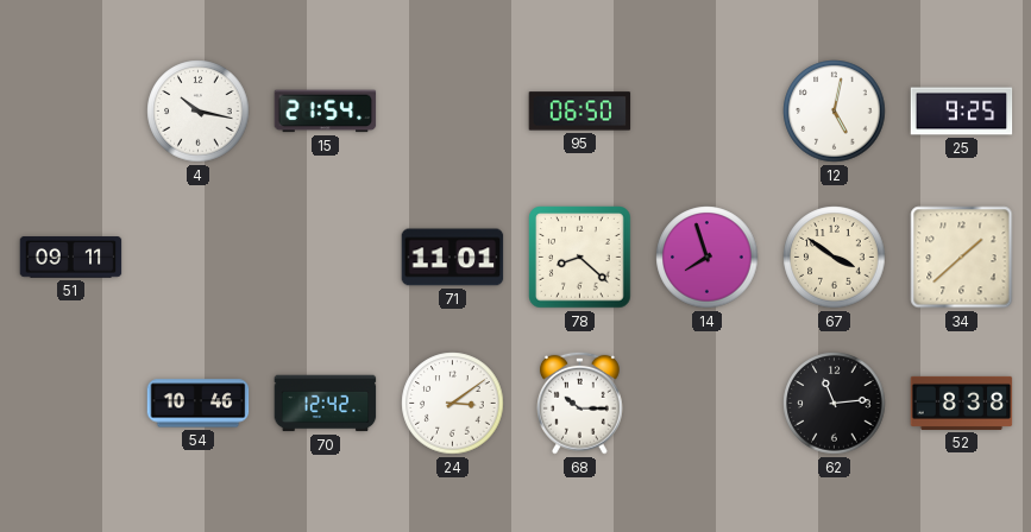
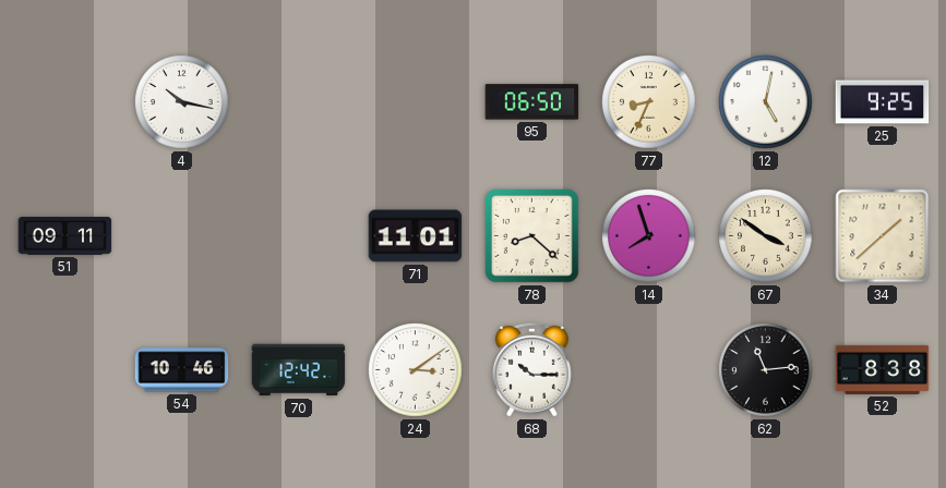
15: 21:54 -> none (326, 112)
77: none -> 8:34 (649, 102)
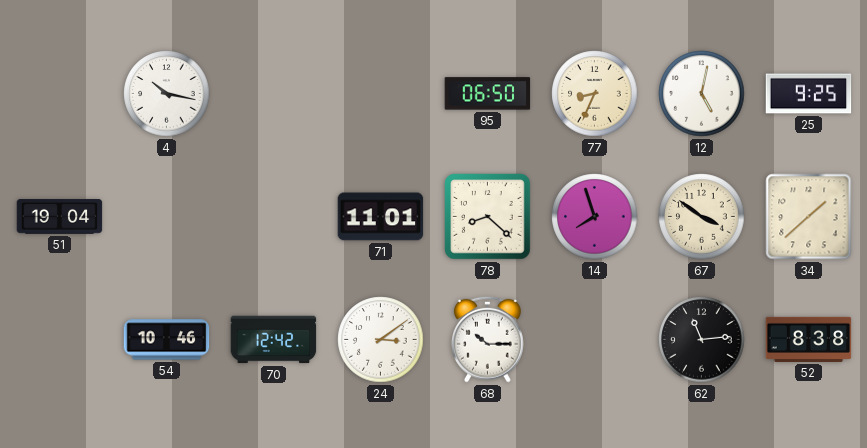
51: 09:11 -> 19:04 (60, 217)
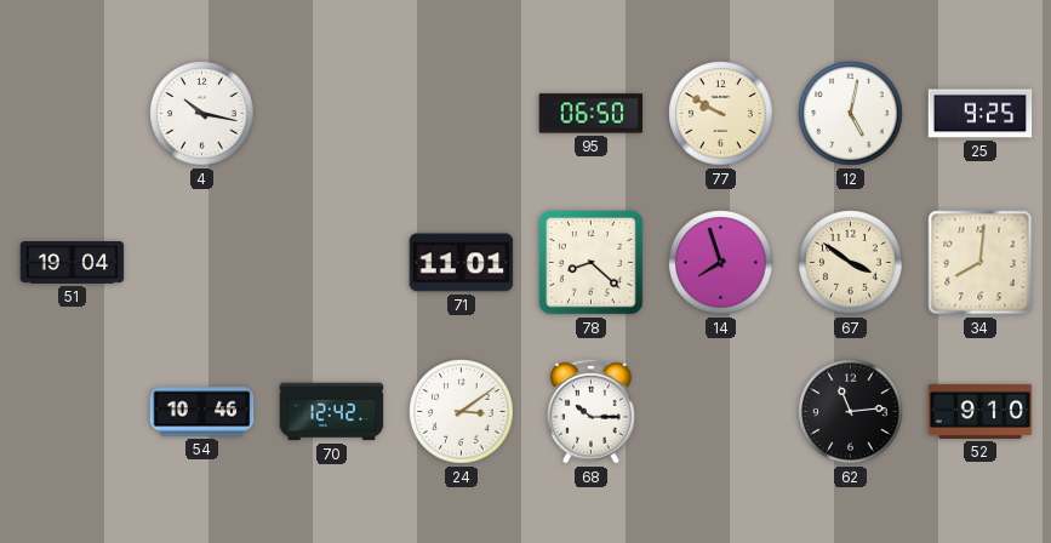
77: 8:34 -> 9:50 (721, 114)
34: 1:38 -> 8:01 (981, 263)
52: 8:38 -> 9:10 (981, 411)
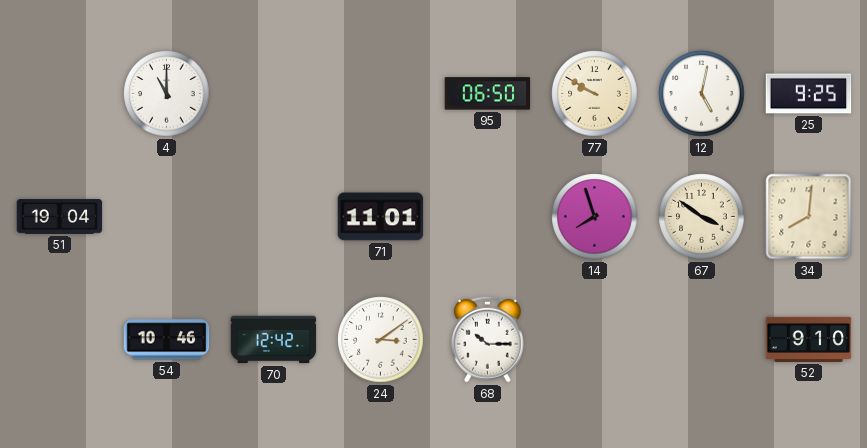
4: 10:17 -> 11:00 (167, 94)
78: 8:22 -> none (592, 263)
62: 11:14 -> none (851, 412)
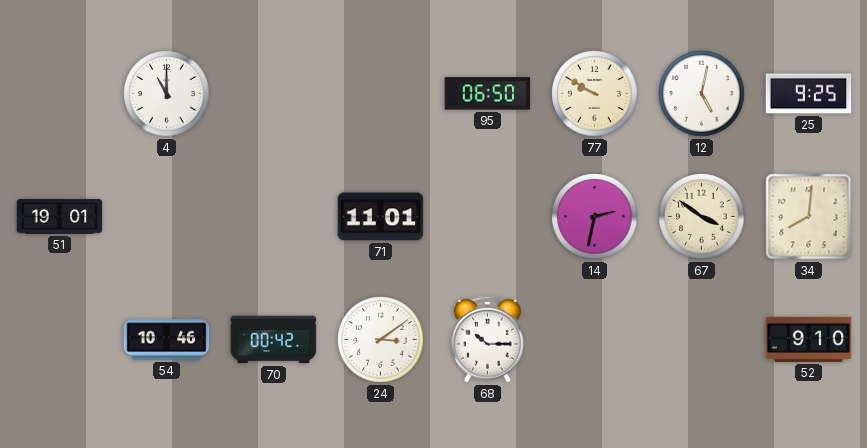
51: 19:04 -> 19:01 (60, 217)
14: 7:57 -> 2:32 (595, 217)
70: 12:42 -> 00:42 (274, 340)
